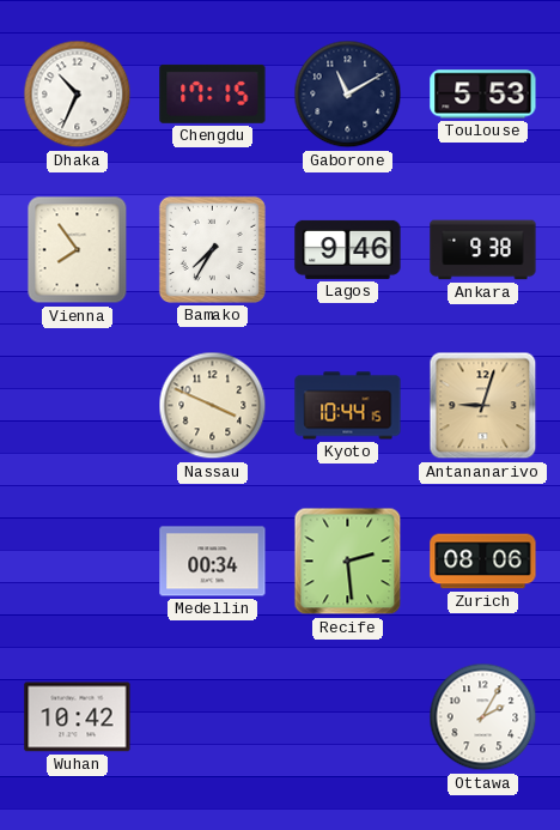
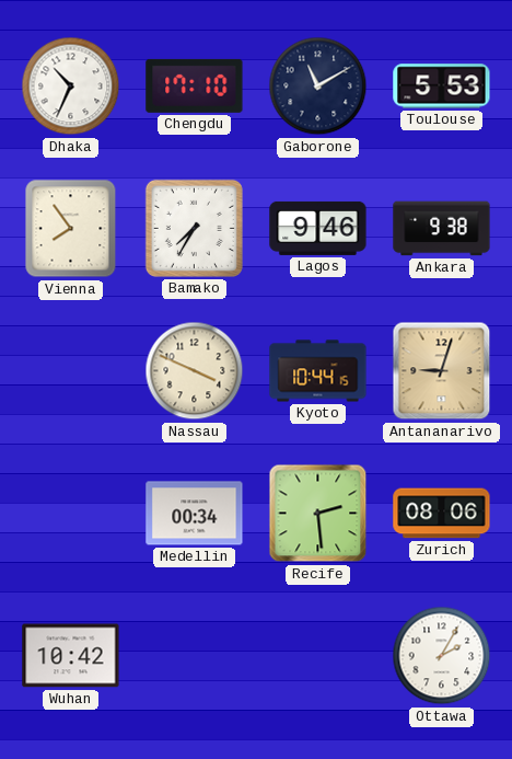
Chengdu: 17:15 -> 17:10 (195, 85)
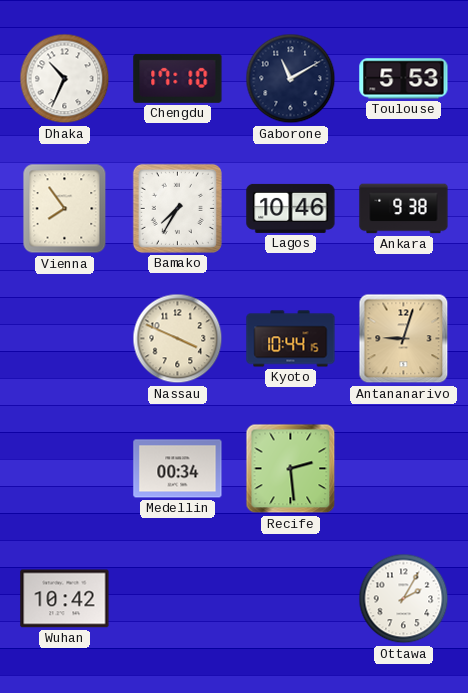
Lagos: 9:46 -> 10:46 (291, 208)
Zurich: 08:06 -> none (442, 514)
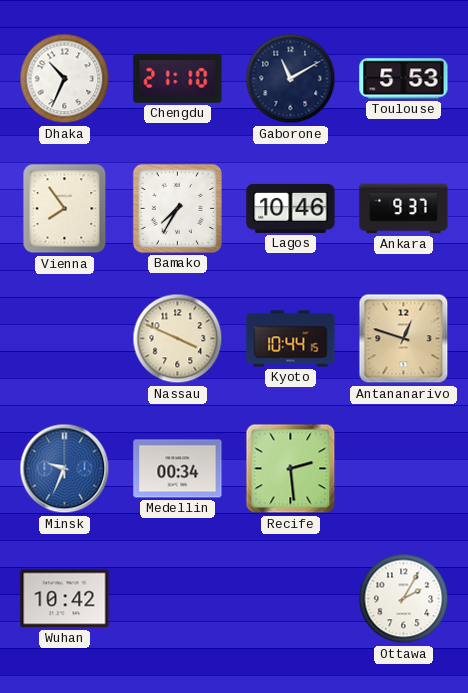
Chengdu: 17:10 -> 21:10 (178, 78)
Ankara: 9:38 -> 9:37 (404, 209)
Antananarivo: 9:03 -> 12:48 (404, 339)
Minsk: none -> 9:34 (65, 469)
